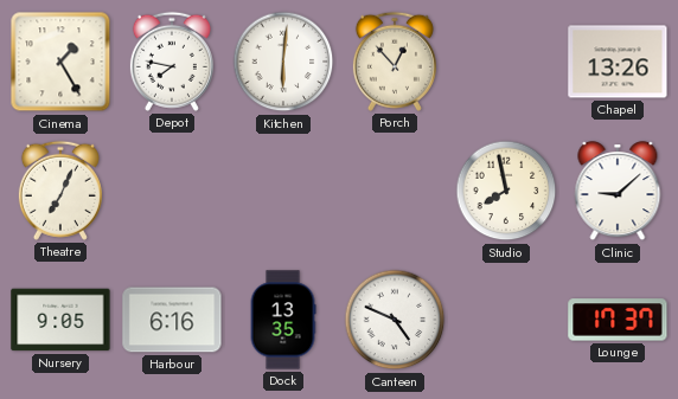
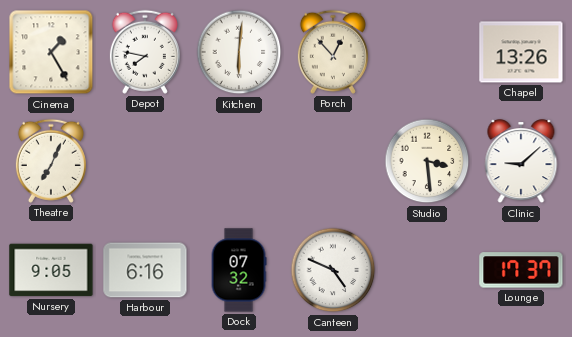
Studio: 7:58 -> 3:29 (427, 161)
Dock: 13:35 -> 07:32 (239, 270)
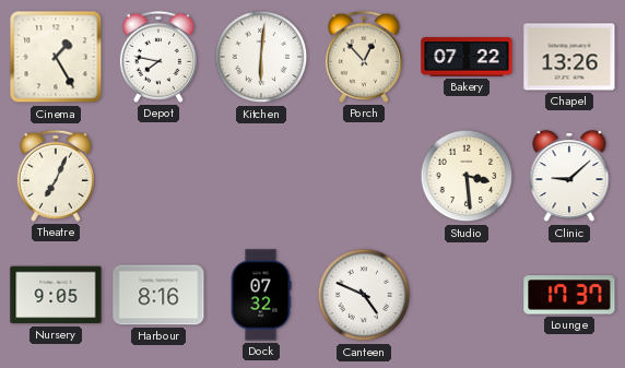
Bakery: none -> 07:22 (467, 57)
Harbour: 6:16 -> 8:16 (158, 295)
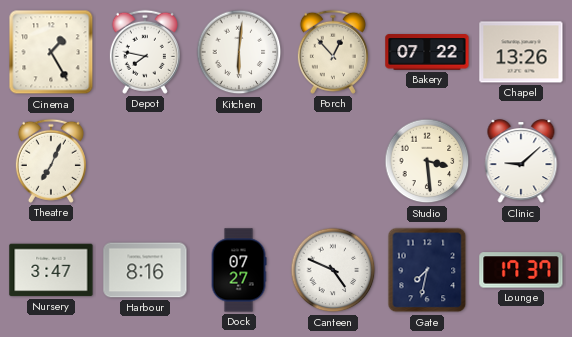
Nursery: 9:05 -> 3:47 (51, 270)
Dock: 07:32 -> 07:27 (239, 270)
Gate: none -> 7:32 (427, 270)
